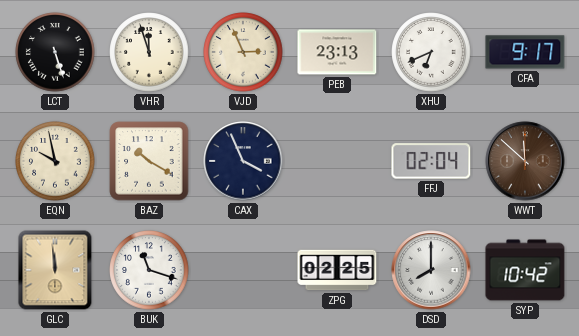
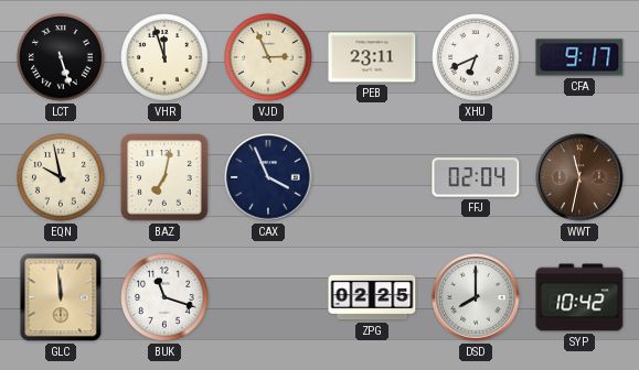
PEB: 23:13 -> 23:11 (372, 57)
BAZ: 10:20 -> 7:02 (164, 177)
WWT: 11:52 -> 11:32 (579, 177)
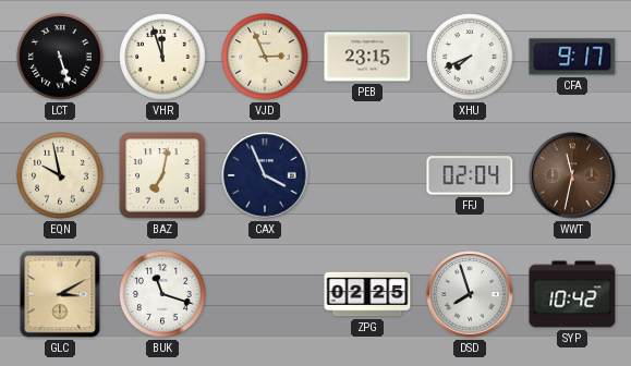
PEB: 23:11 -> 23:15 (367, 57)
XHU: 6:41 -> 7:41 (470, 57)
GLC: 11:59 -> 3:10 (60, 294)
DSD: 8:00 -> 7:57 (470, 294)
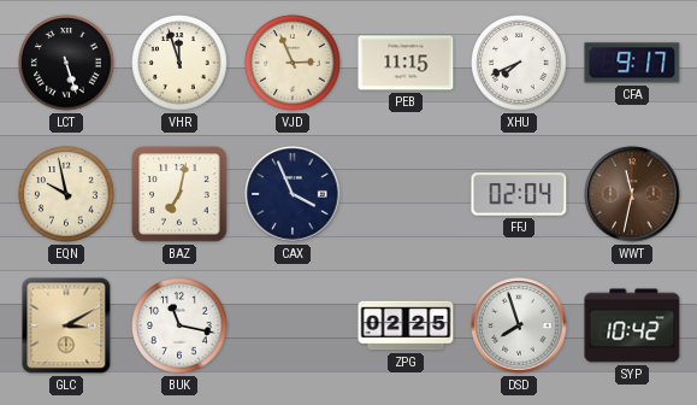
PEB: 23:15 -> 11:15 (406, 63)
BUK: 11:18 -> 11:17 (179, 325)
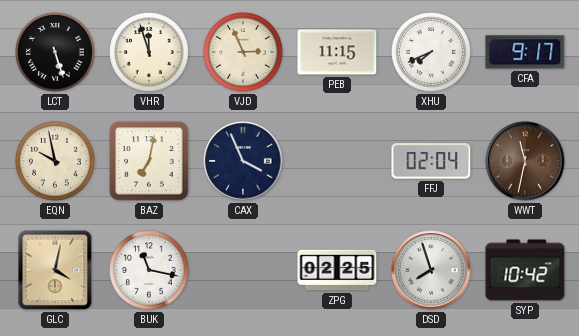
GLC: 3:10 -> 4:02 (55, 270)
